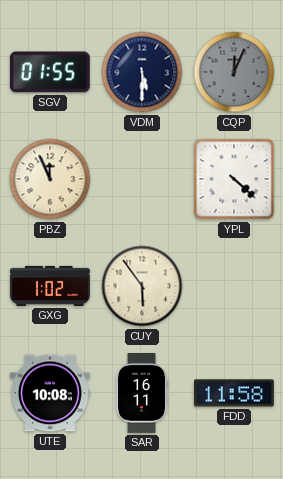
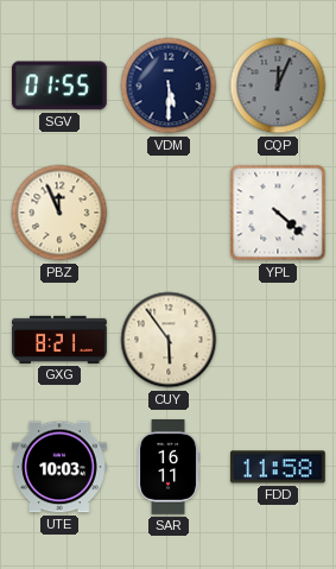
GXG: 1:02 -> 8:21 (61, 340)
UTE: 10:08 -> 10:03 (59, 467)
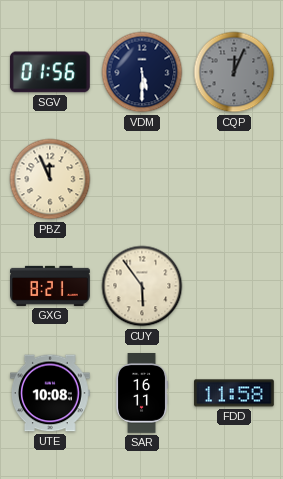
SGV: 01:55 -> 01:56 (50, 72)
YPL: 4:22 -> none (278, 213)
UTE: 10:03 -> 10:08 (50, 393)
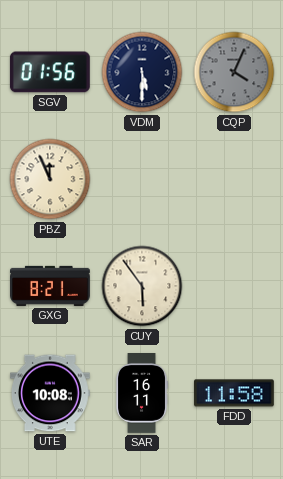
CQP: 12:04 -> 4:04 (234, 72)
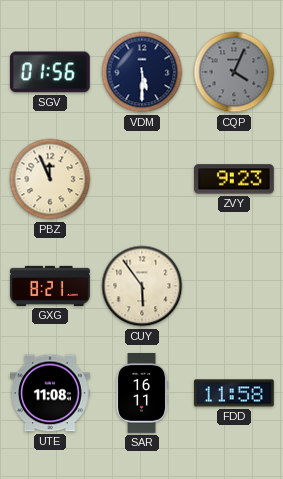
ZVY: none -> 9:23 (234, 179)
UTE: 10:08 -> 11:08 (50, 393)
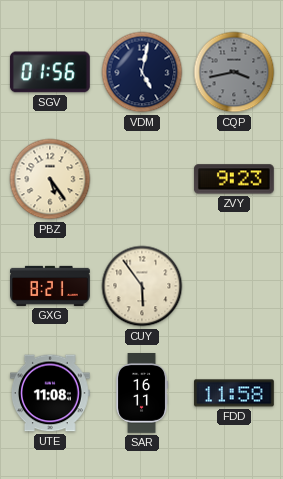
VDM: 5:30 -> 5:02 (142, 72)
CQP: 4:04 -> 3:43 (234, 72)
PBZ: 11:56 -> 5:24 (50, 179)
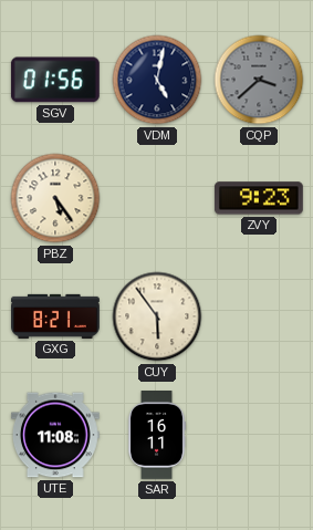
CQP: 3:43 -> 3:38 (259, 80)
FDD: 11:58 -> none (234, 393)
